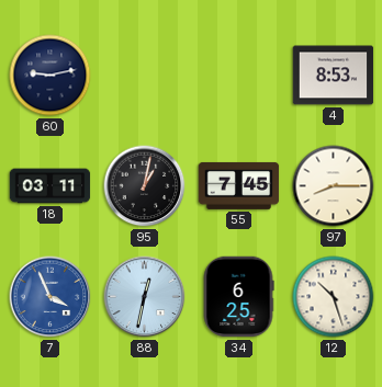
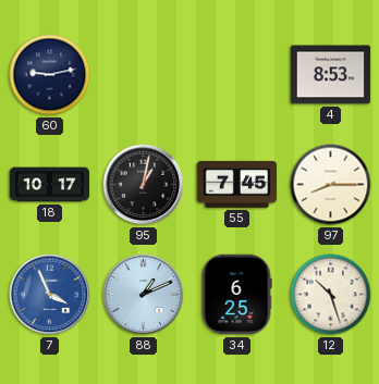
18: 03:11 -> 10:17 (50, 185)
88: 12:32 -> 1:11 (144, 295)
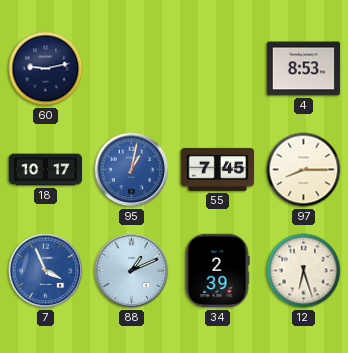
95 dial: black -> blue (132, 170)
34: 6:25 -> 2:39 (217, 271)
12: 10:27 -> 6:27 (304, 271)
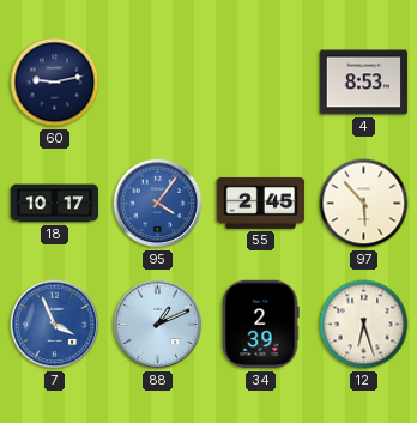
95: 1:02 -> 4:06 (158, 204)
55: 7:45 -> 2:45 (261, 203)
97: 8:15 -> 5:53 (364, 204)
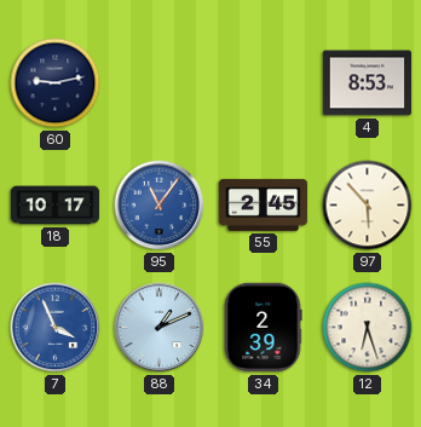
95: 4:06 -> 11:06 (160, 206)
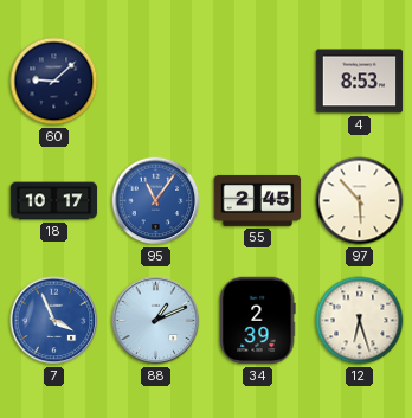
60: 9:13 -> 9:08 (54, 82)
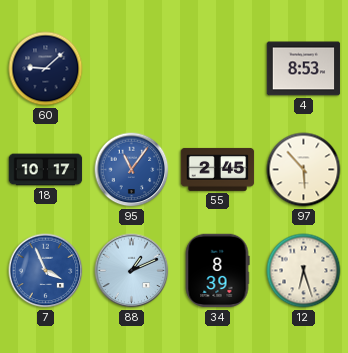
34: 2:39 -> 8:39 (217, 271)
